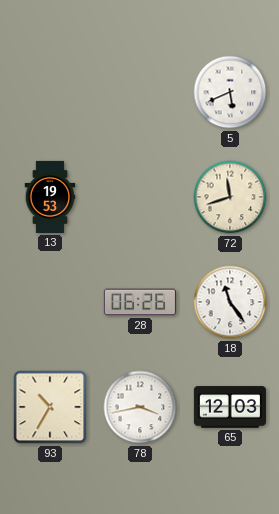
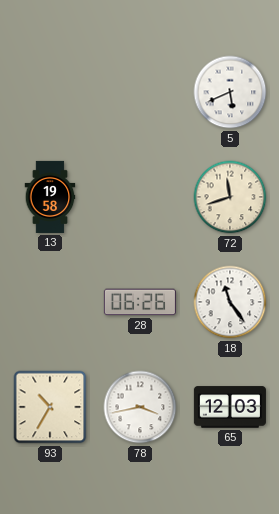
13: 19:53 -> 19:58 (50, 197)
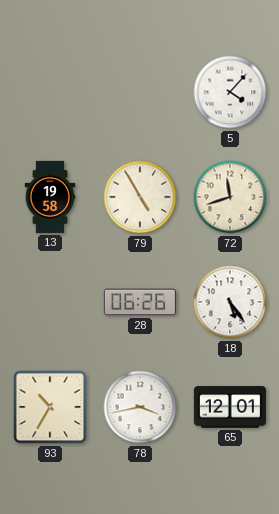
5: 5:41 -> 4:07 (230, 92)
79: none -> 4:55 (140, 197)
18: 11:24 -> 5:24 (230, 302)
65: 12:03 -> 12:01 (230, 407)
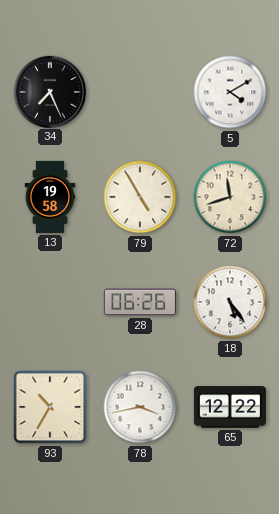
34: none -> 7:26 (49, 91)
5: 4:07 -> 4:10 (230, 92)
65: 12:01 -> 12:22 (230, 407)
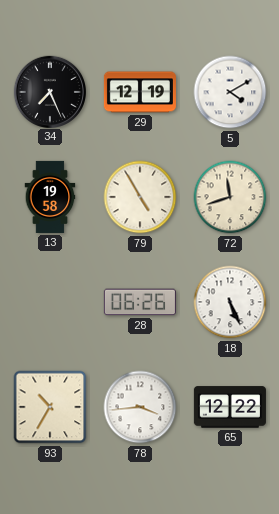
29: none -> 12:19 (140, 92)
18: 5:24 -> 5:26 (230, 302)
78: 3:43 -> 3:44 (140, 407)
